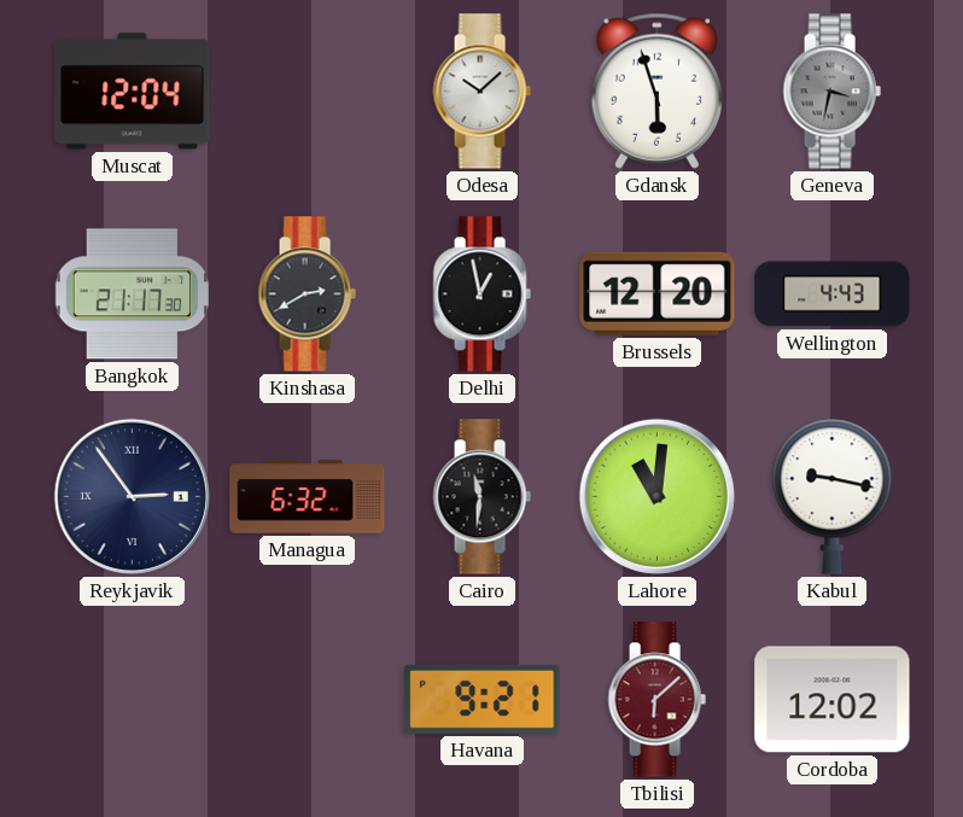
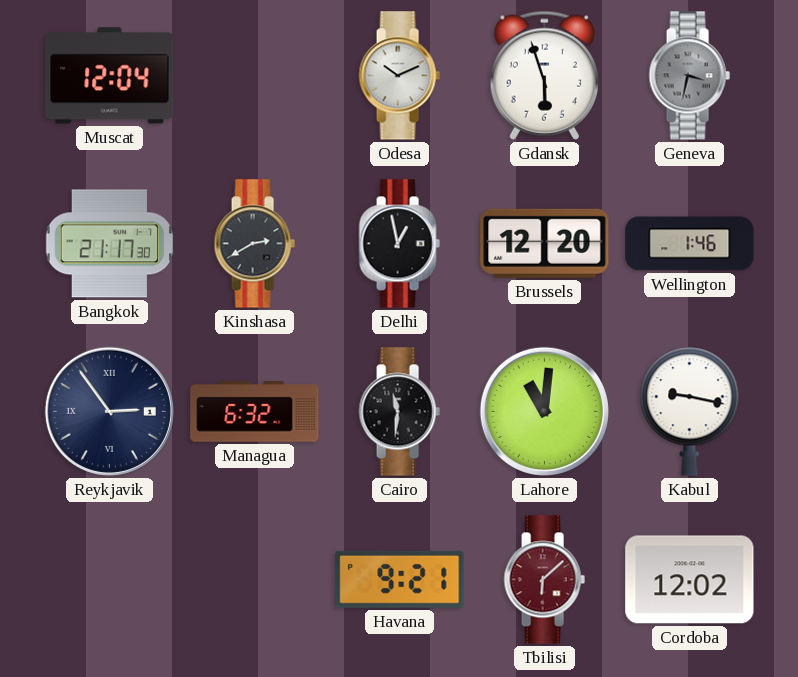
Odesa: 10:08 -> 10:11 (399, 76)
Wellington: 4:43 -> 1:46 (690, 244)
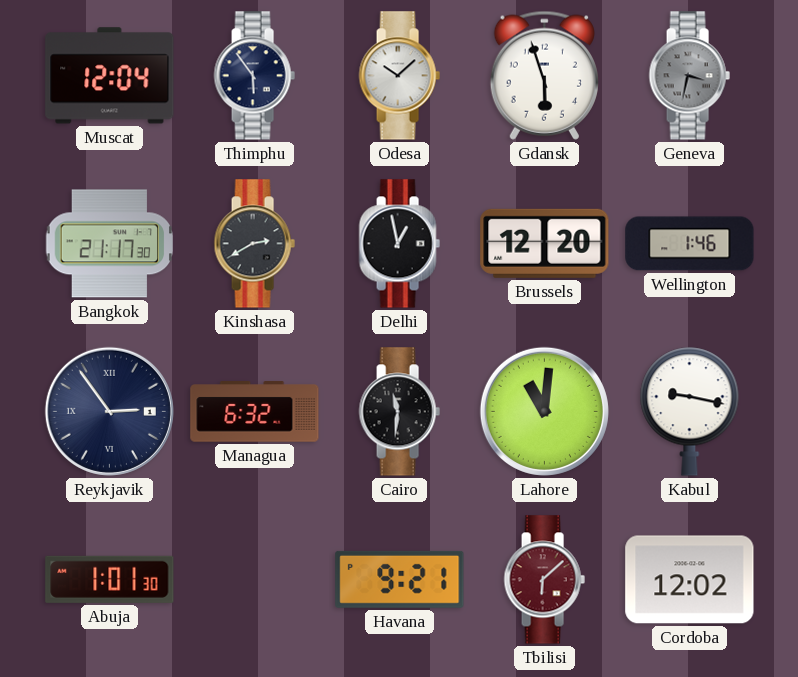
Thimphu: none -> 5:54 (254, 76)
Odesa: 10:11 -> 10:08 (399, 76)
Abuja: none -> 1:01 (110, 579)
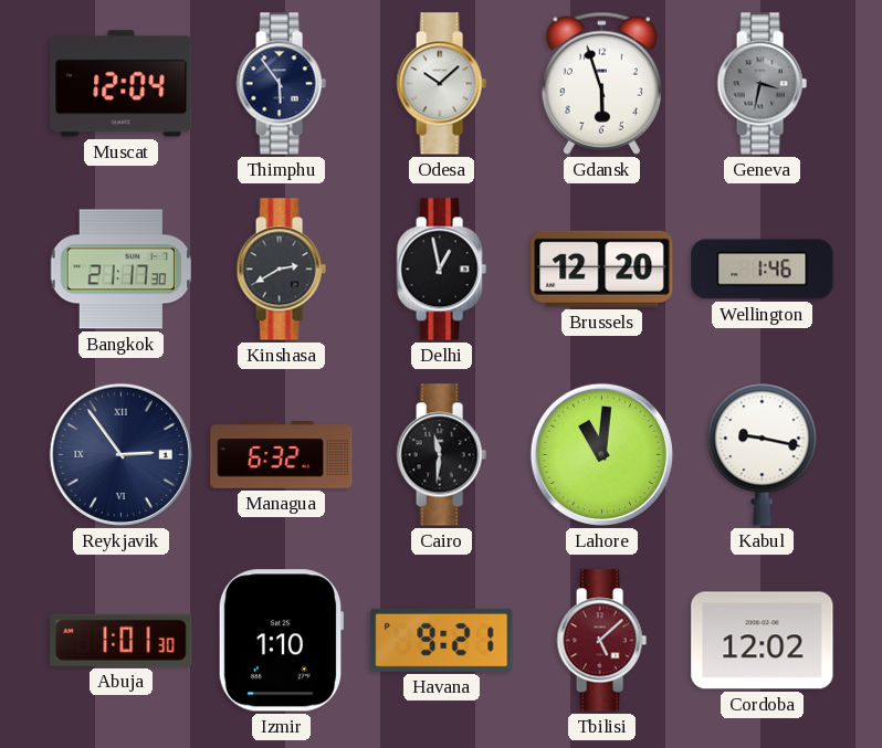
Izmir: none -> 1:10 (281, 641)
Tbilisi: 6:08 -> 5:08 (601, 641)
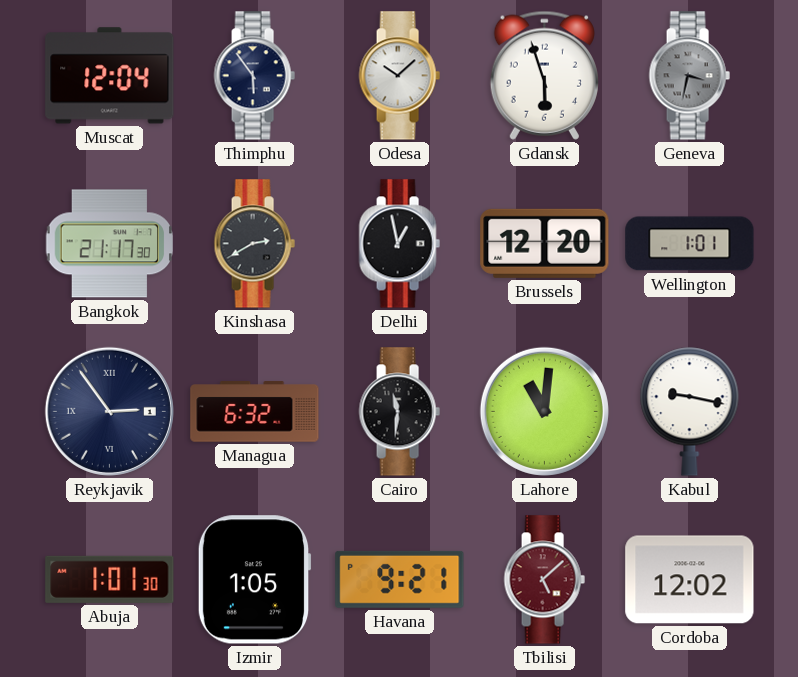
Wellington: 1:46 -> 1:01 (690, 244)
Izmir: 1:10 -> 1:05 (254, 580)
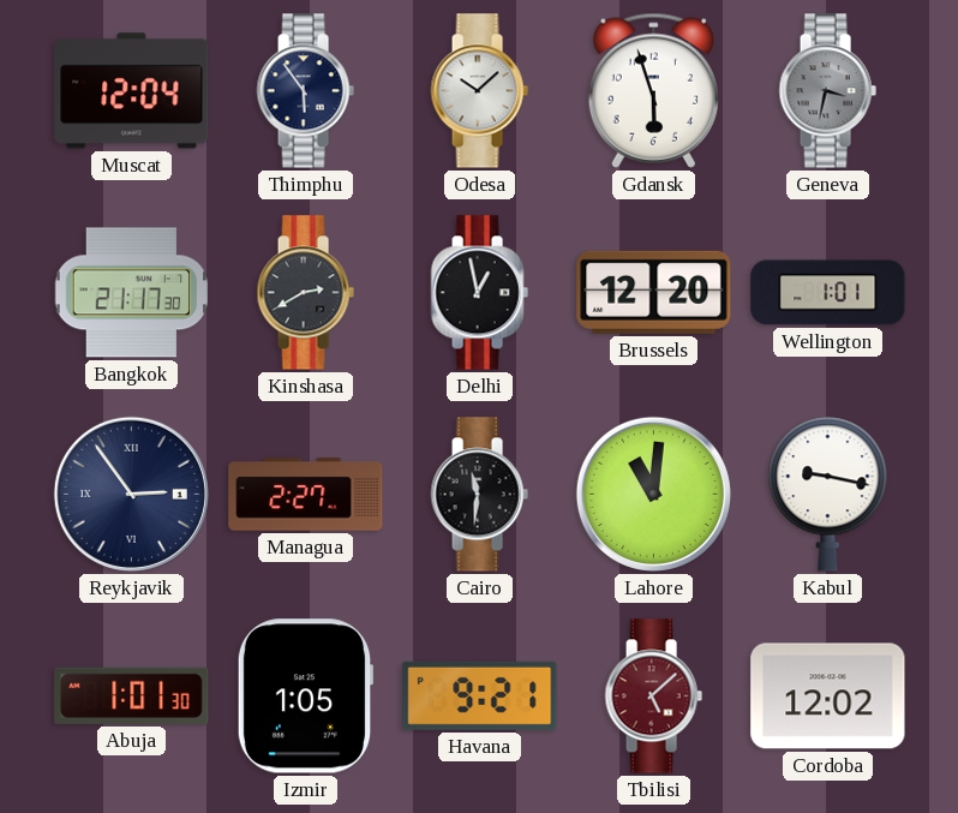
Managua: 6:32 -> 2:27 (306, 495)
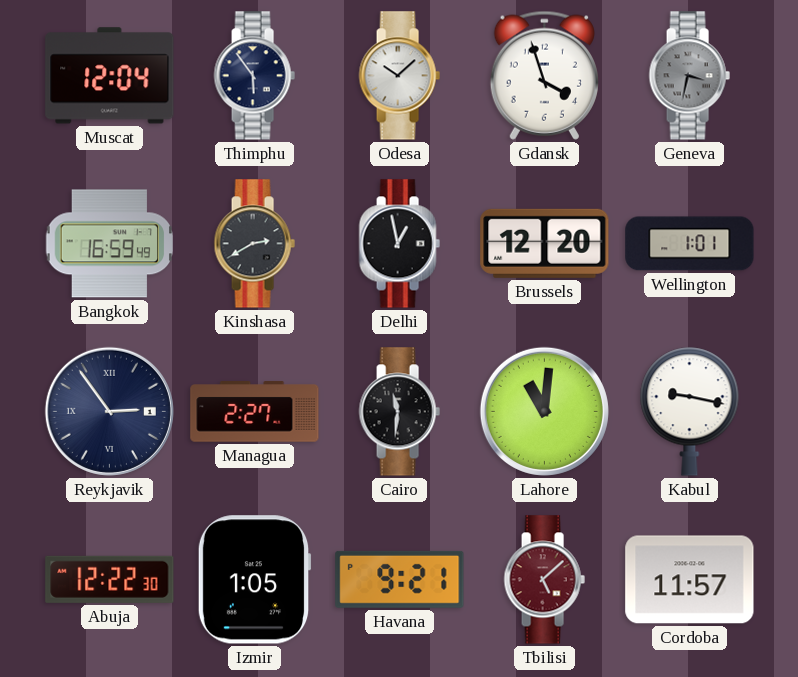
Gdansk: 5:57 -> 3:57 (544, 75)
Bangkok: 21:17 -> 16:59 (109, 244)
Abuja: 1:01 -> 12:22 (110, 579)
Cordoba: 12:02 -> 11:57 (690, 580)
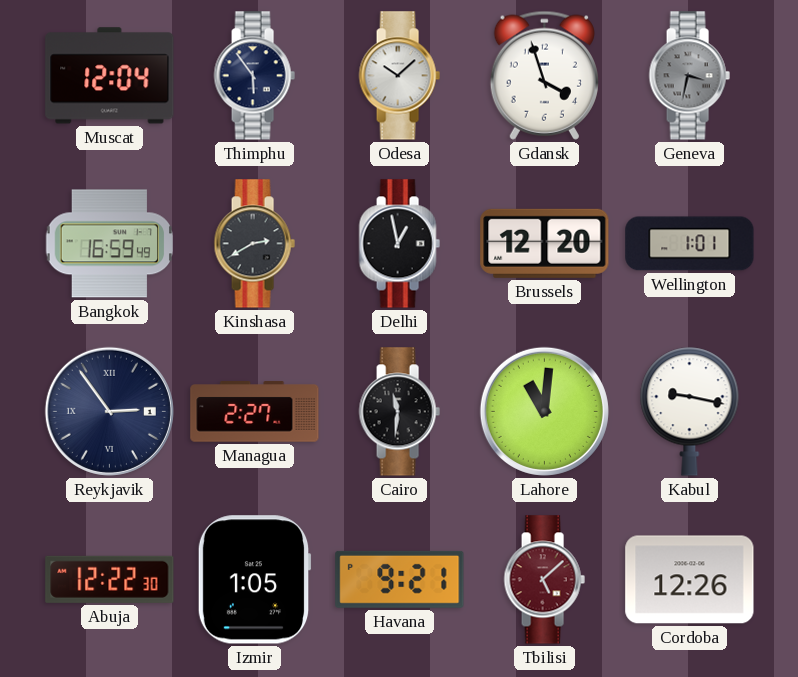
Cordoba: 11:57 -> 12:26 (690, 580)
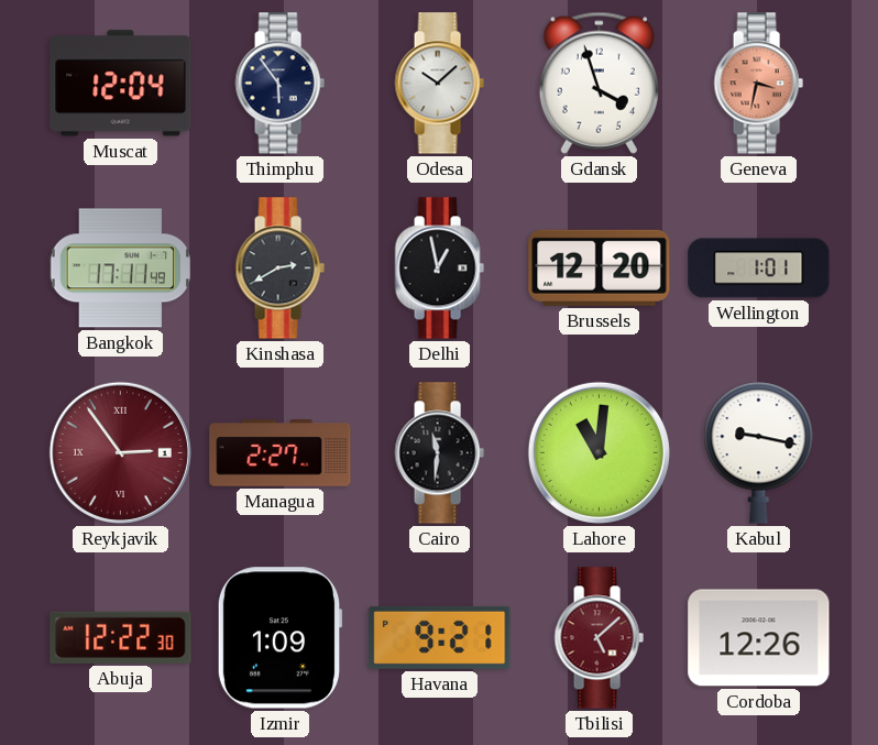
Geneva dial: grey -> salmon (758, 84)
Bangkok: 16:59 -> 17:11 (120, 269)
Reykjavik dial: navy -> burgundy (120, 452)
Izmir: 1:05 -> 1:09 (279, 638)
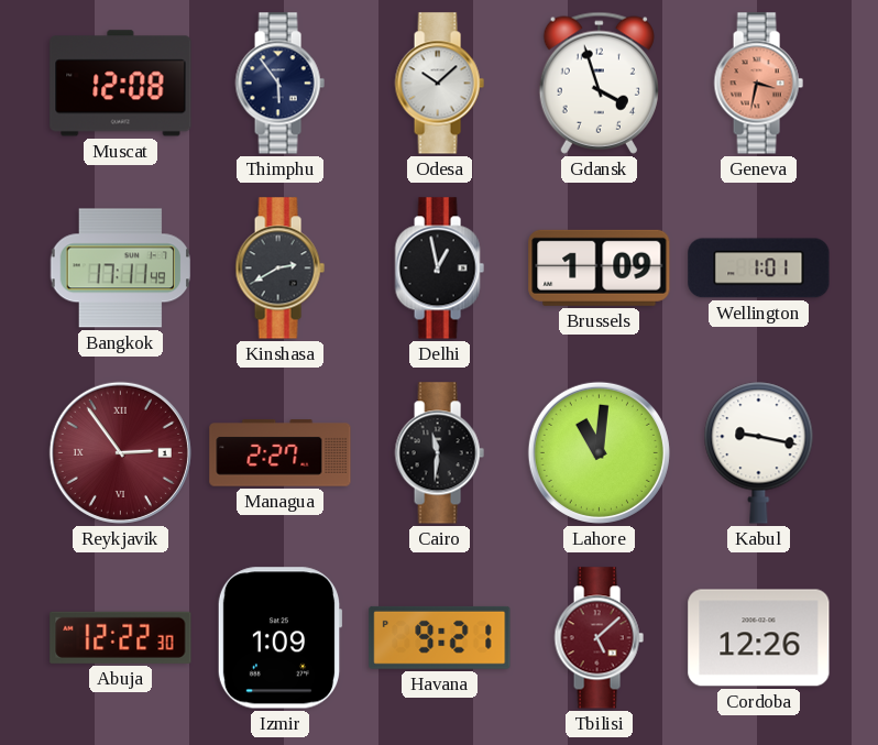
Muscat: 12:04 -> 12:08 (121, 84)
Brussels: 12:20 -> 1:09 (600, 267)
